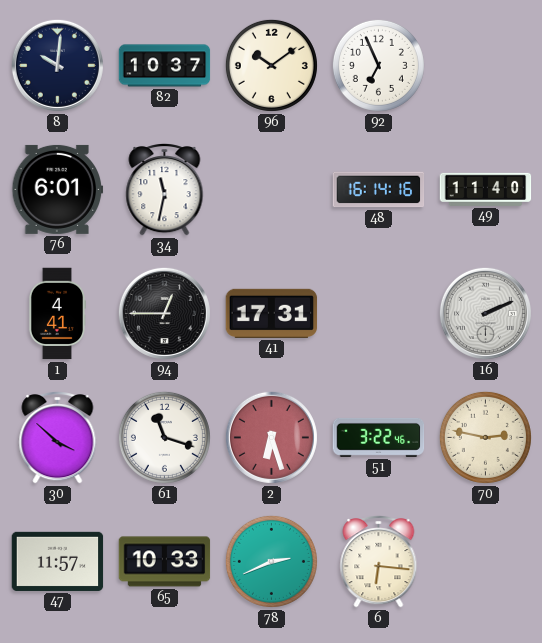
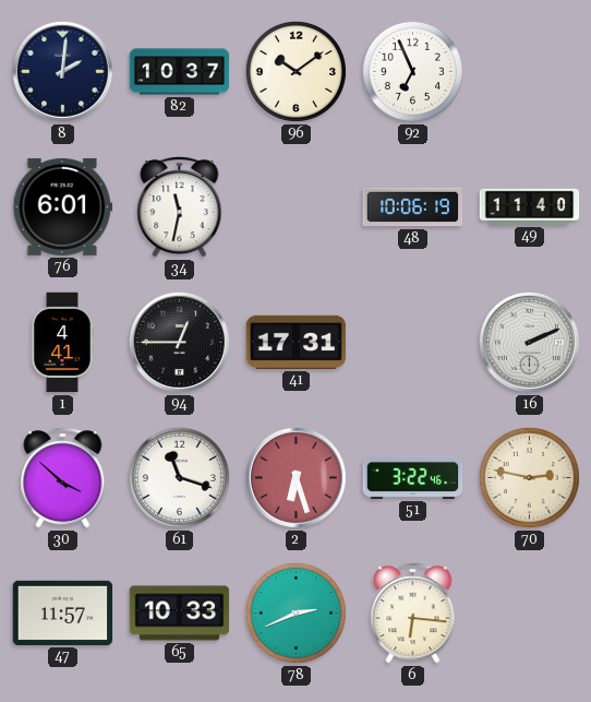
8: 10:01 -> 2:01 (62, 71)
48: 16:14 -> 10:06 (413, 207)
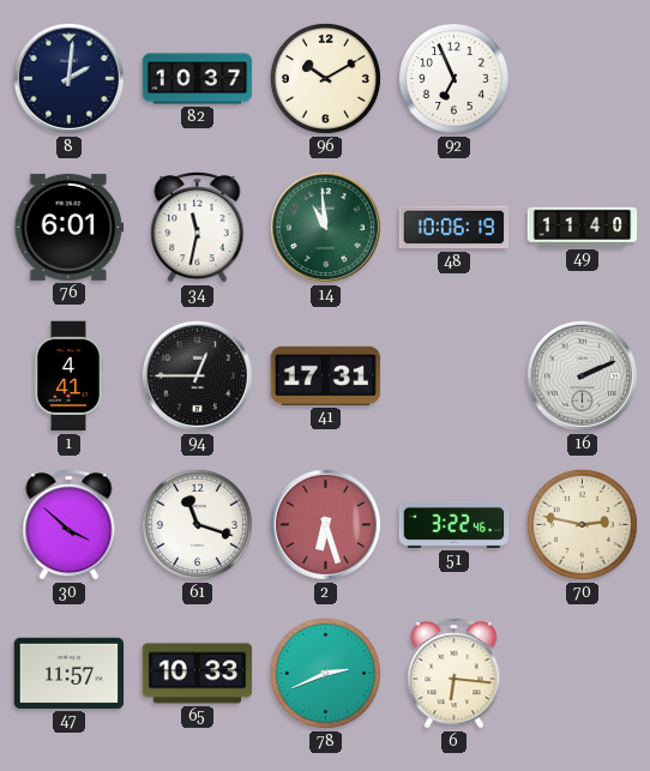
96: 10:09 -> 10:10 (325, 78)
14: none -> 10:59 (325, 227)
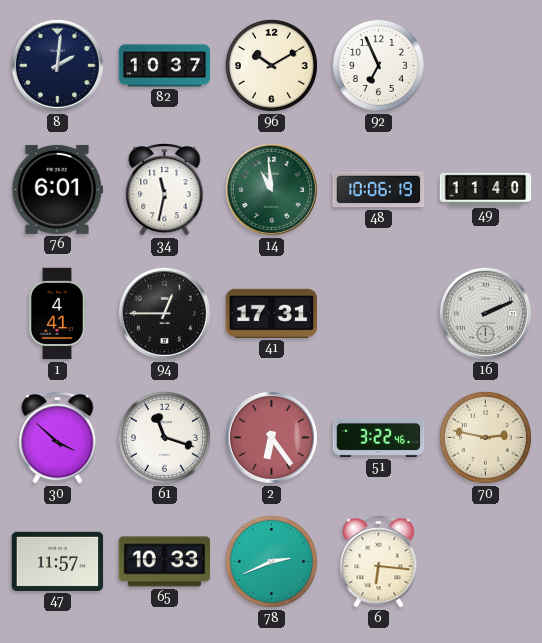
2: 6:27 -> 6:24 (271, 437)
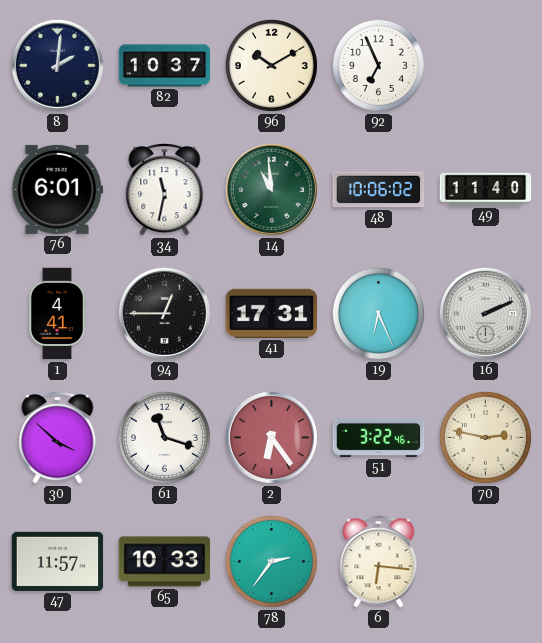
48: 10:06:19 -> 10:06:02 (379, 190)
19: none -> 6:26 (378, 313)
78: 2:41 -> 2:36 (271, 561)
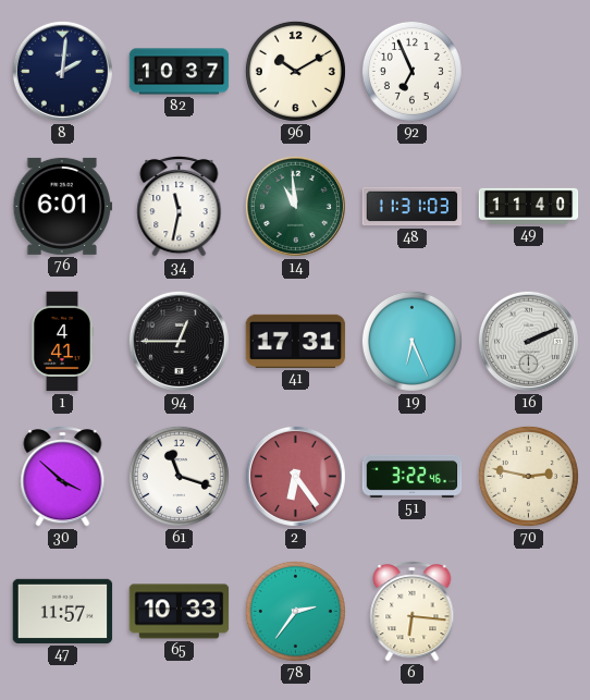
48: 10:06 -> 11:31 (413, 207)
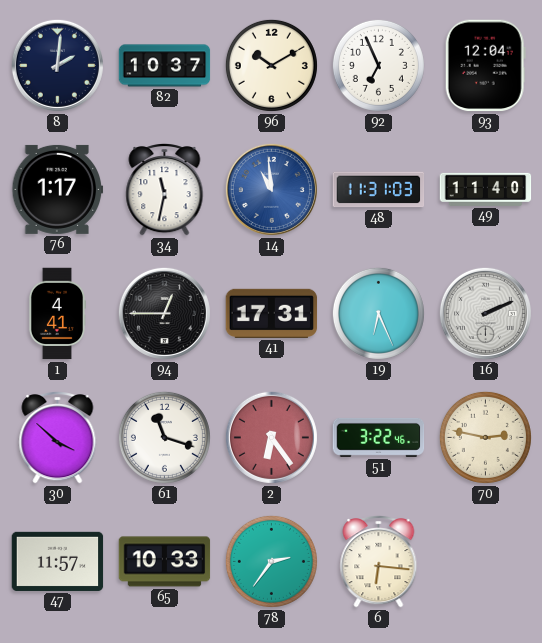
93: none -> 12:04 (485, 66)
76: 6:01 -> 1:17 (58, 189)
14 dial: green -> blue (271, 189)
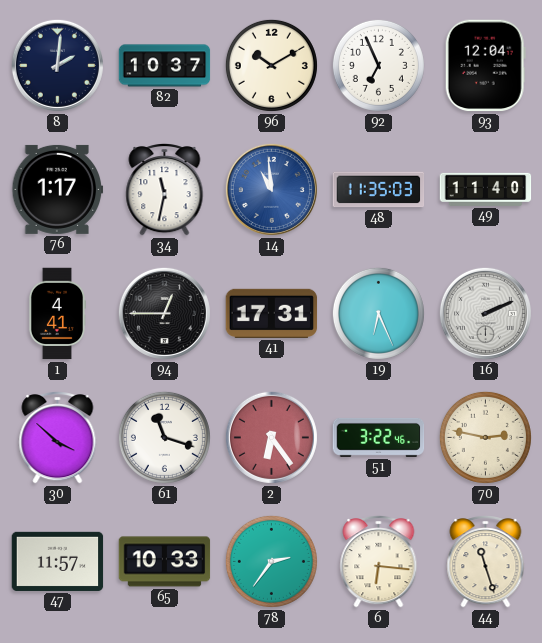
48: 11:31 -> 11:35 (379, 190)
44: none -> 11:27 (486, 562)
